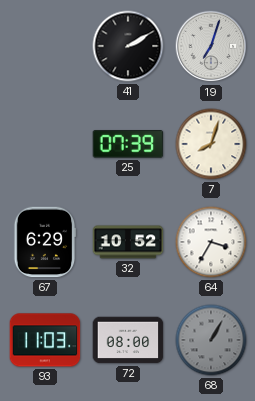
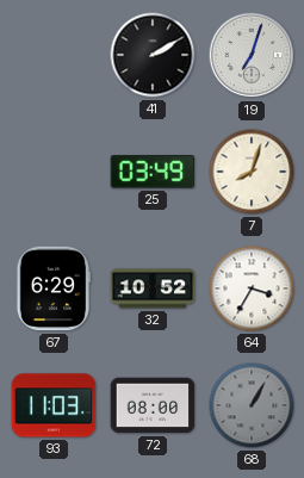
25: 07:39 -> 03:49 (153, 173)
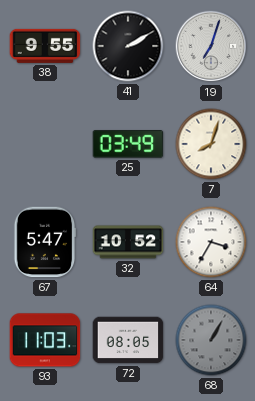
38: none -> 9:55 (45, 46)
67: 6:29 -> 5:47 (45, 242)
72: 08:00 -> 08:05 (128, 340)
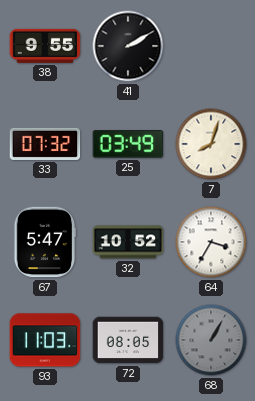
19: 7:03 -> none (211, 46)
33: none -> 07:32 (45, 144)
